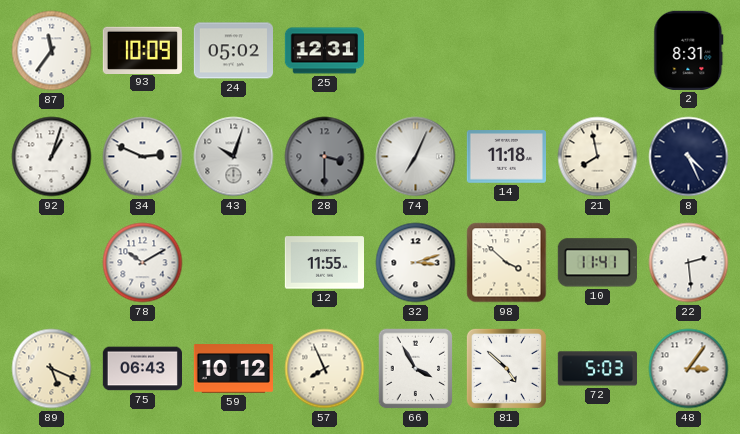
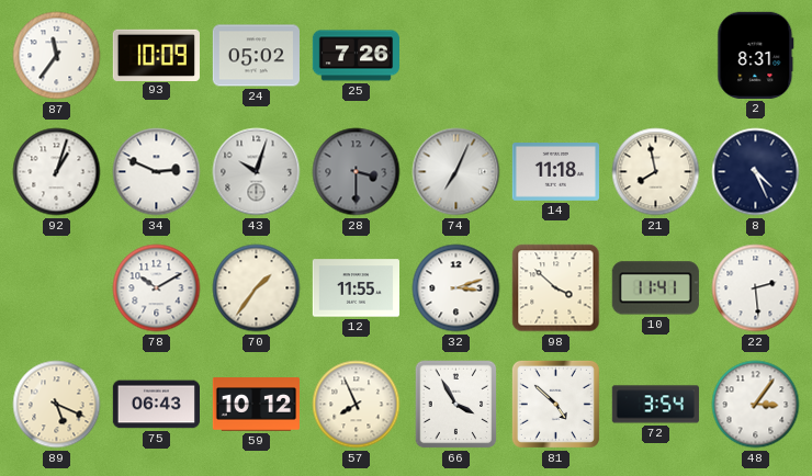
25: 12:31 -> 7:26 (356, 56)
70: none -> 1:36 (257, 288)
72: 5:03 -> 3:54 (655, 405)
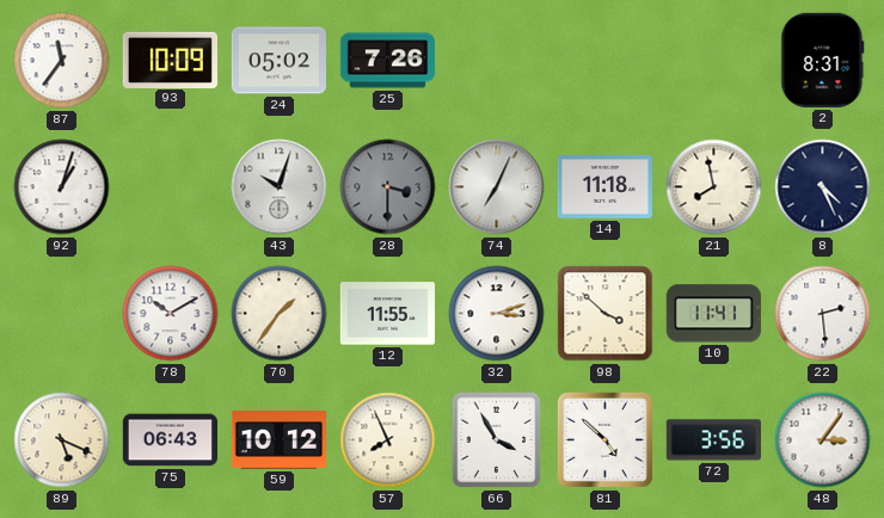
34: 2:49 -> none (157, 172)
72: 3:54 -> 3:56 (713, 440)
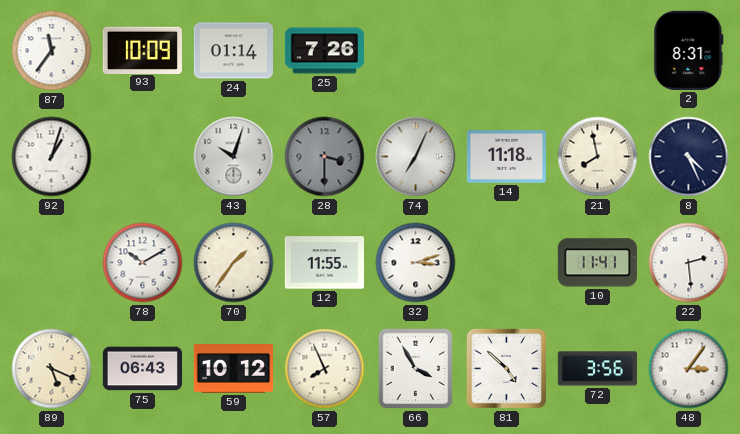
24: 05:02 -> 01:14 (233, 51)
98: 3:52 -> none (606, 314)
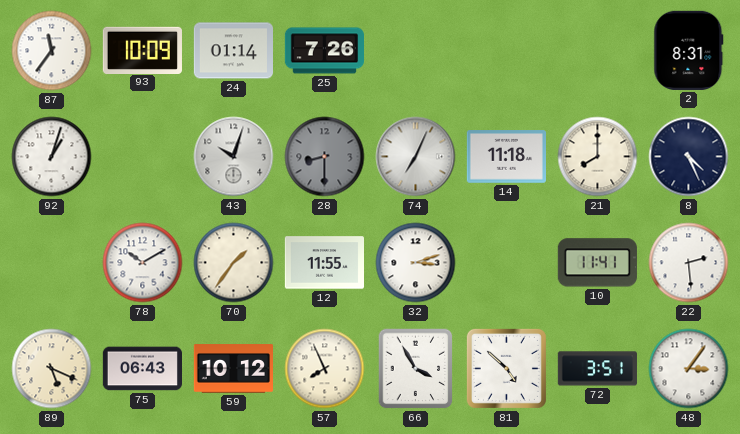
28: 3:30 -> 8:30 (325, 157)
21: 7:58 -> 8:00 (598, 157)
72: 3:56 -> 3:51 (597, 369)
